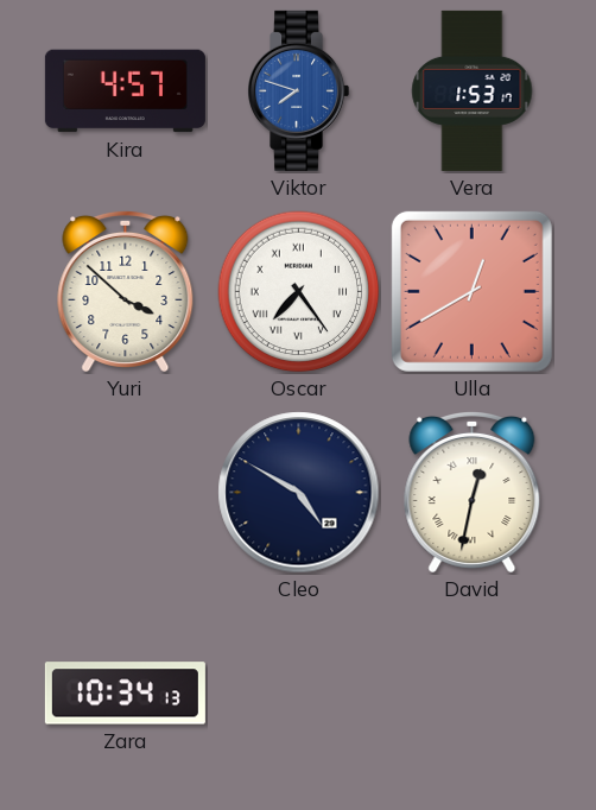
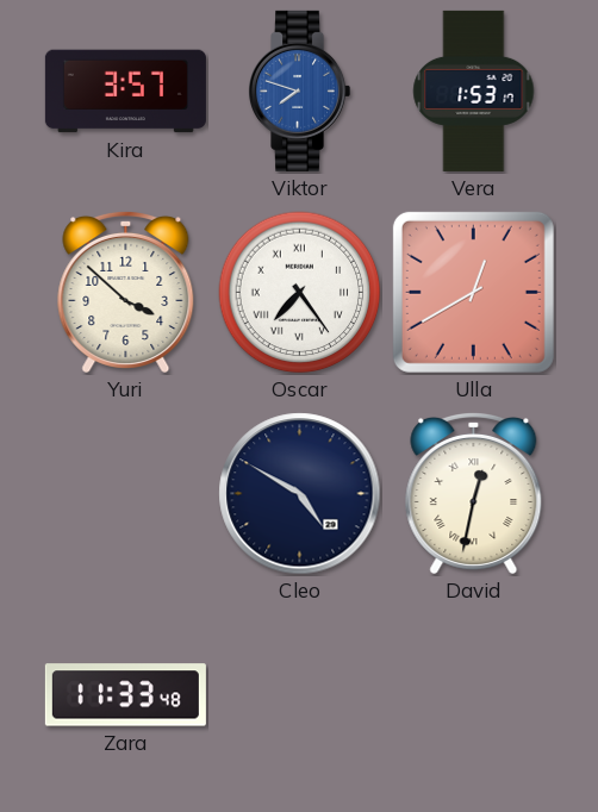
Kira: 4:57 -> 3:57 (125, 92)
Zara: 10:34 -> 11:33 (125, 695)
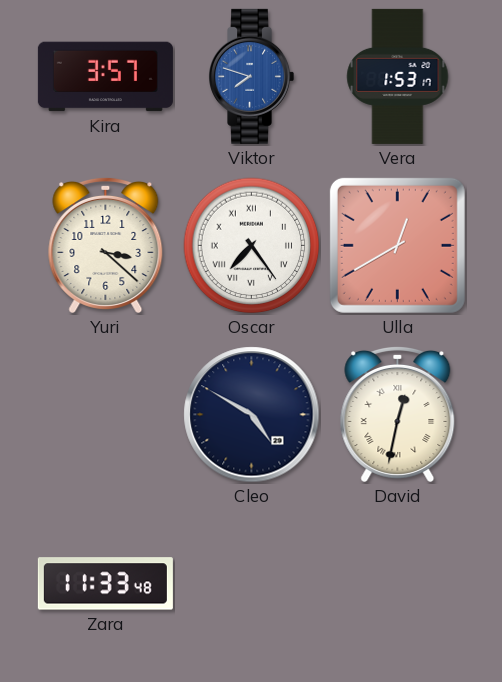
Yuri: 3:52 -> 3:22 (106, 245)
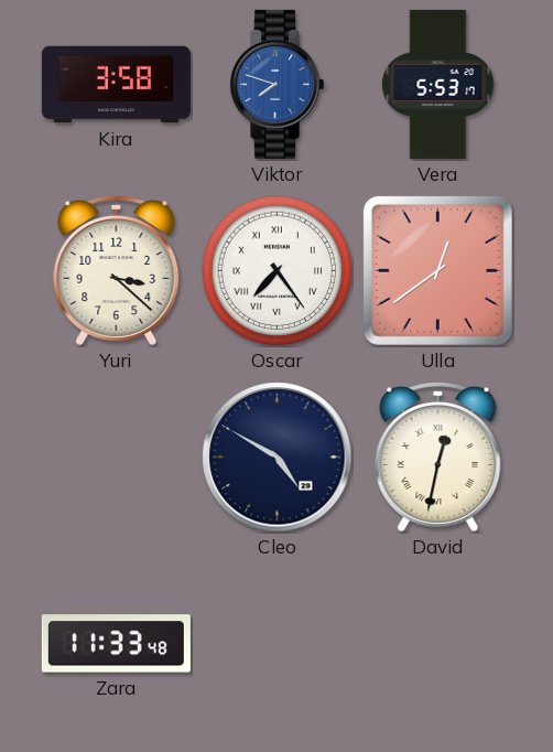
Kira: 3:57 -> 3:58 (116, 85)
Vera: 1:53 -> 5:53 (438, 84)
Ulla: 12:40 -> 12:39 (437, 270)
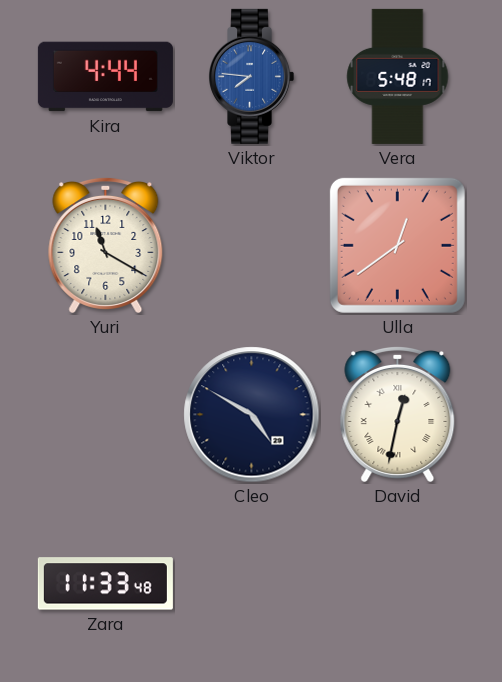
Kira: 3:58 -> 4:44 (105, 77)
Viktor: 7:48 -> 7:46 (252, 76)
Vera: 5:53 -> 5:48 (398, 76)
Yuri: 3:22 -> 11:20 (106, 245)
Oscar: 7:24 -> none (278, 271)
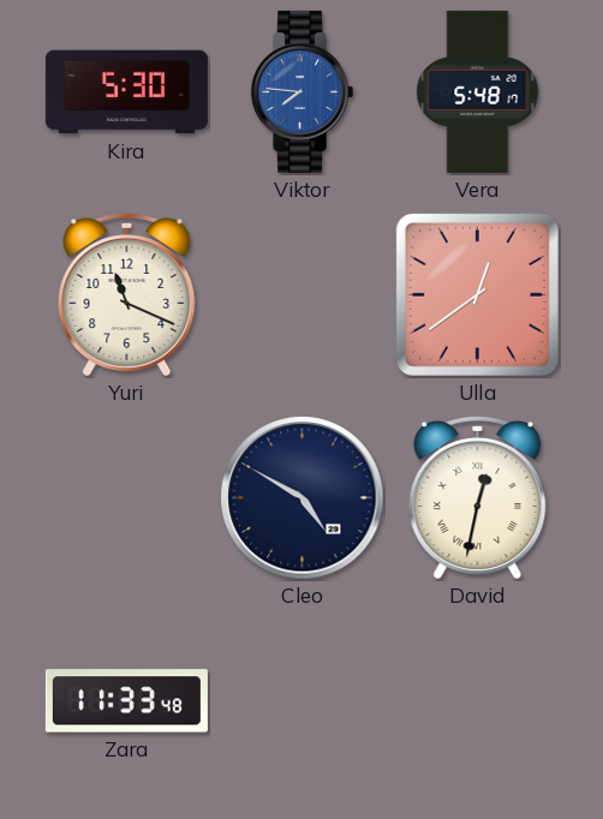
Kira: 4:44 -> 5:30 (126, 92)
Yuri: 11:20 -> 11:19 (127, 294)
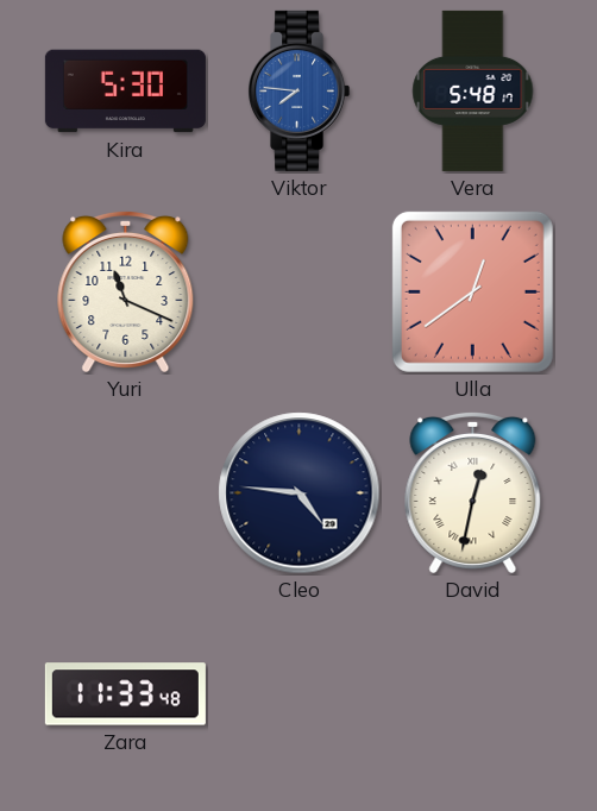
Cleo: 4:50 -> 4:46 (300, 493)
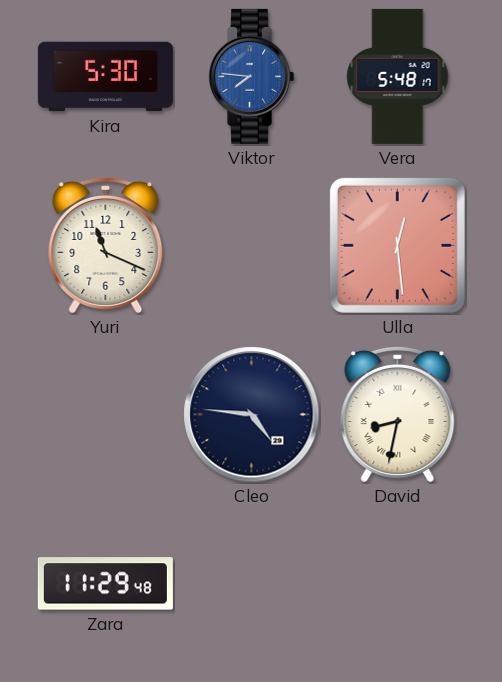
Ulla: 12:39 -> 12:29 (397, 245)
David: 12:32 -> 8:32 (398, 414)
Zara: 11:33 -> 11:29 (105, 584)
